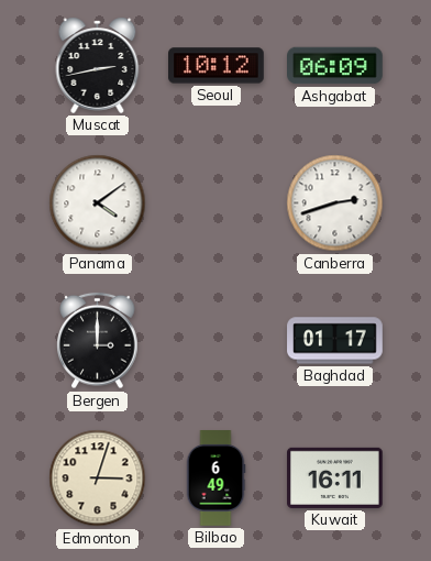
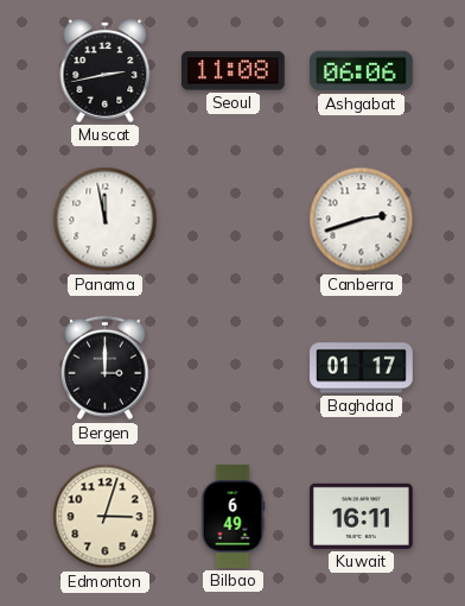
Seoul: 10:12 -> 11:08 (234, 71)
Ashgabat: 06:09 -> 06:06 (362, 71)
Panama: 4:09 -> 11:58 (106, 220)
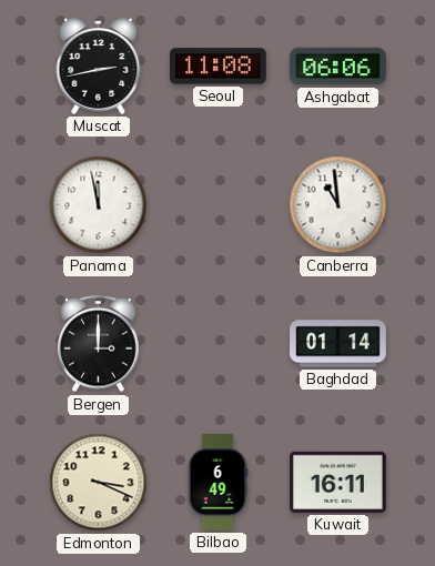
Canberra: 2:42 -> 10:59 (338, 205)
Baghdad: 01:17 -> 01:14 (338, 344)
Edmonton: 3:03 -> 3:19 (99, 483)
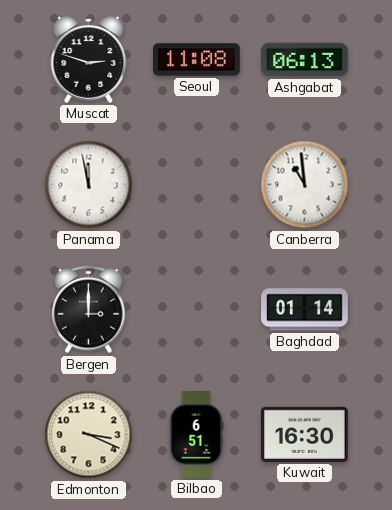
Muscat: 2:43 -> 2:48 (89, 59)
Ashgabat: 06:06 -> 06:13 (305, 60)
Bilbao: 6:49 -> 6:51 (196, 435)
Kuwait: 16:11 -> 16:30 (305, 434)
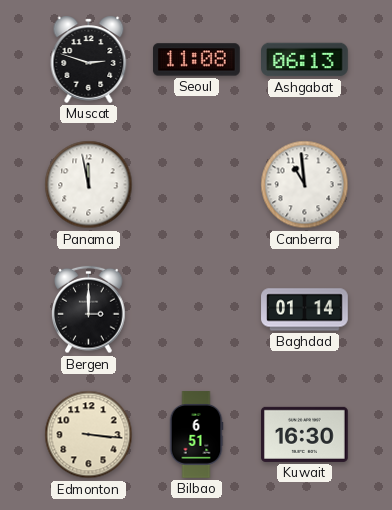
Edmonton: 3:19 -> 3:16 (89, 435)
